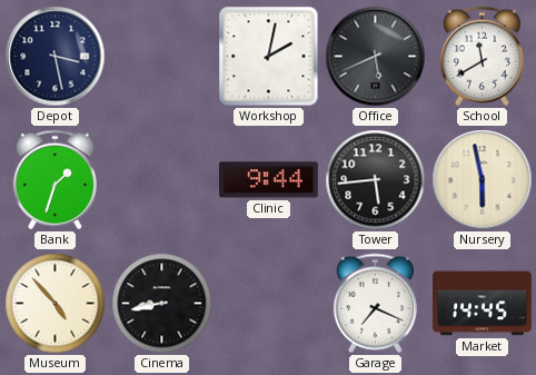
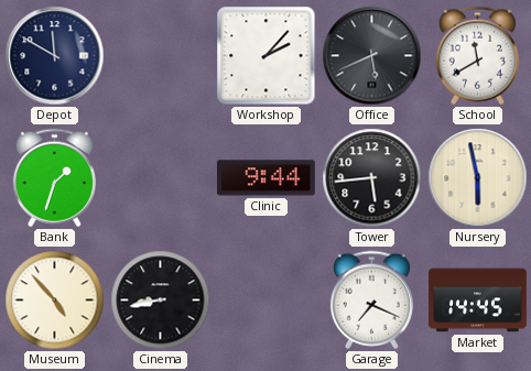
Depot: 3:28 -> 11:50 (55, 56)
Workshop: 2:02 -> 2:07 (267, 56)
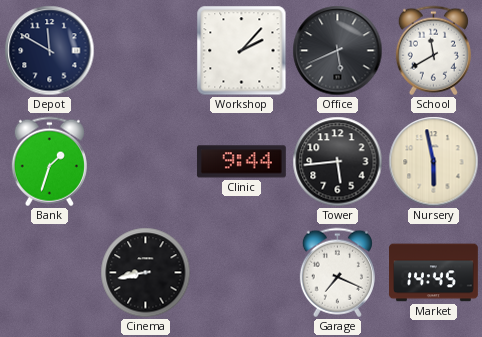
Museum: 4:53 -> none (55, 301)
